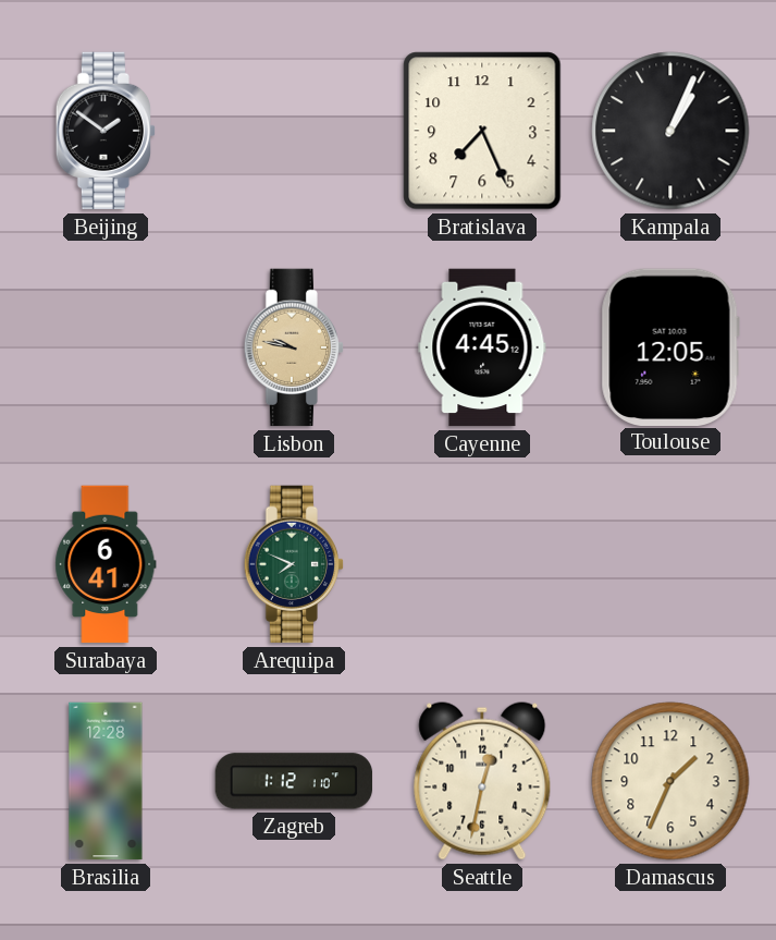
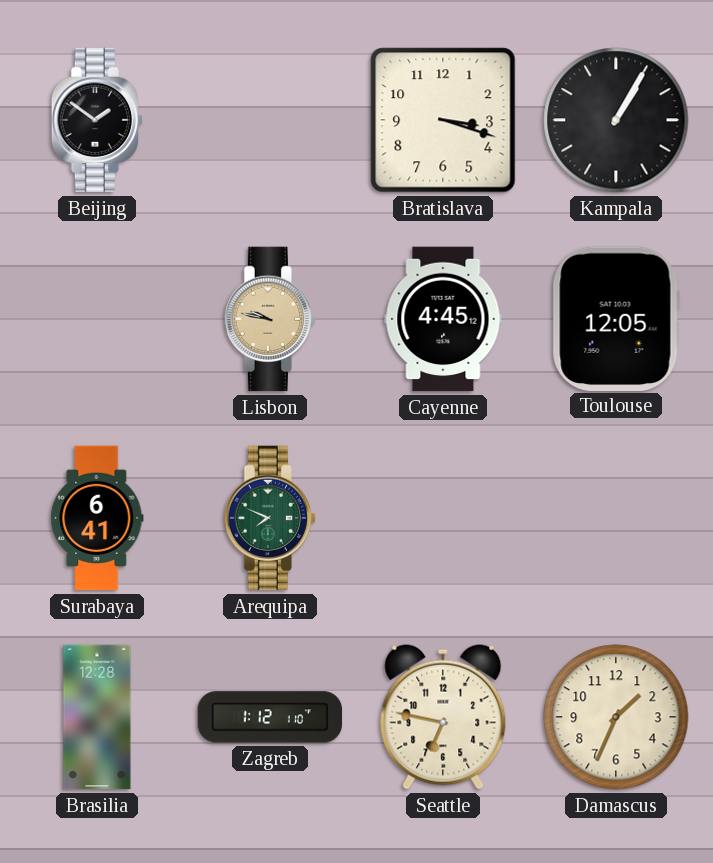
Bratislava: 7:26 -> 3:18 (443, 120)
Kampala: 1:04 -> 1:05 (616, 120)
Seattle: 12:32 -> 6:47 (443, 717)
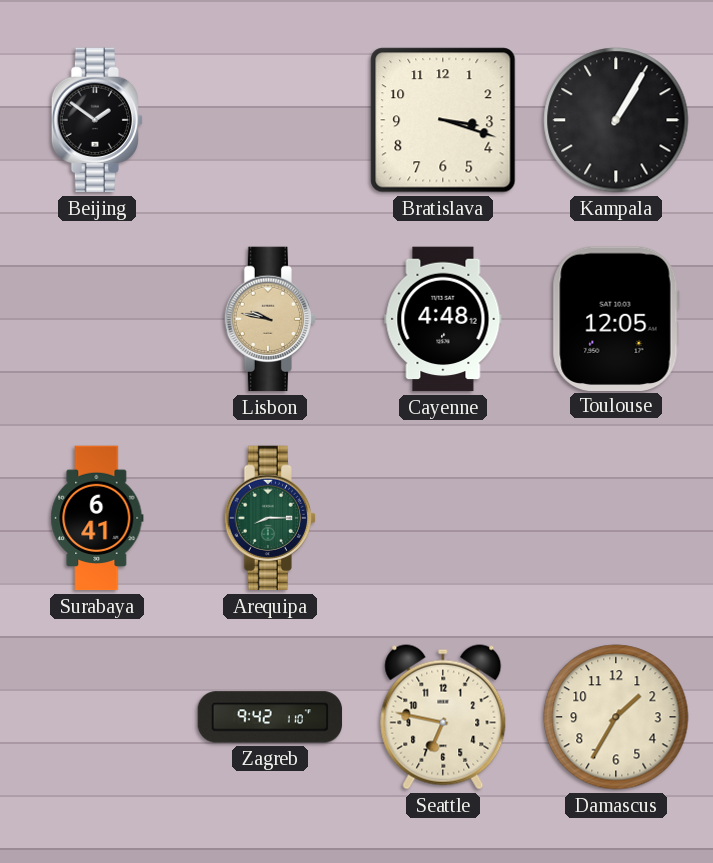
Cayenne: 4:45 -> 4:48 (443, 319)
Arequipa: 7:49 -> 8:15 (269, 518)
Brasilia: 12:28 -> none (97, 717)
Zagreb: 1:12 -> 9:42 (270, 717)
Damascus: 1:34 -> 1:35 (616, 717)
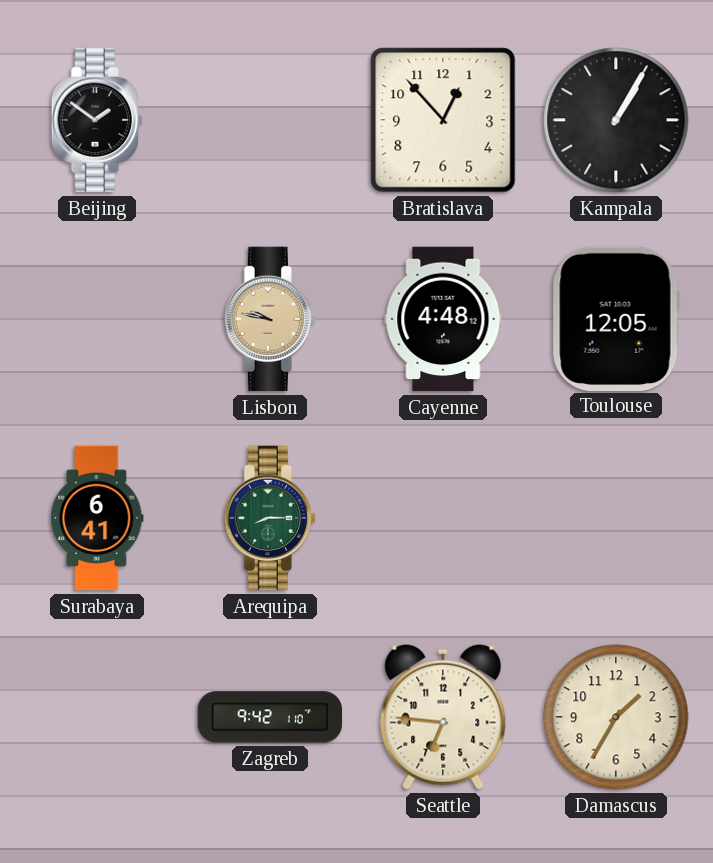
Bratislava: 3:18 -> 12:53 (443, 120)
Seattle: 6:47 -> 6:46 (443, 717)
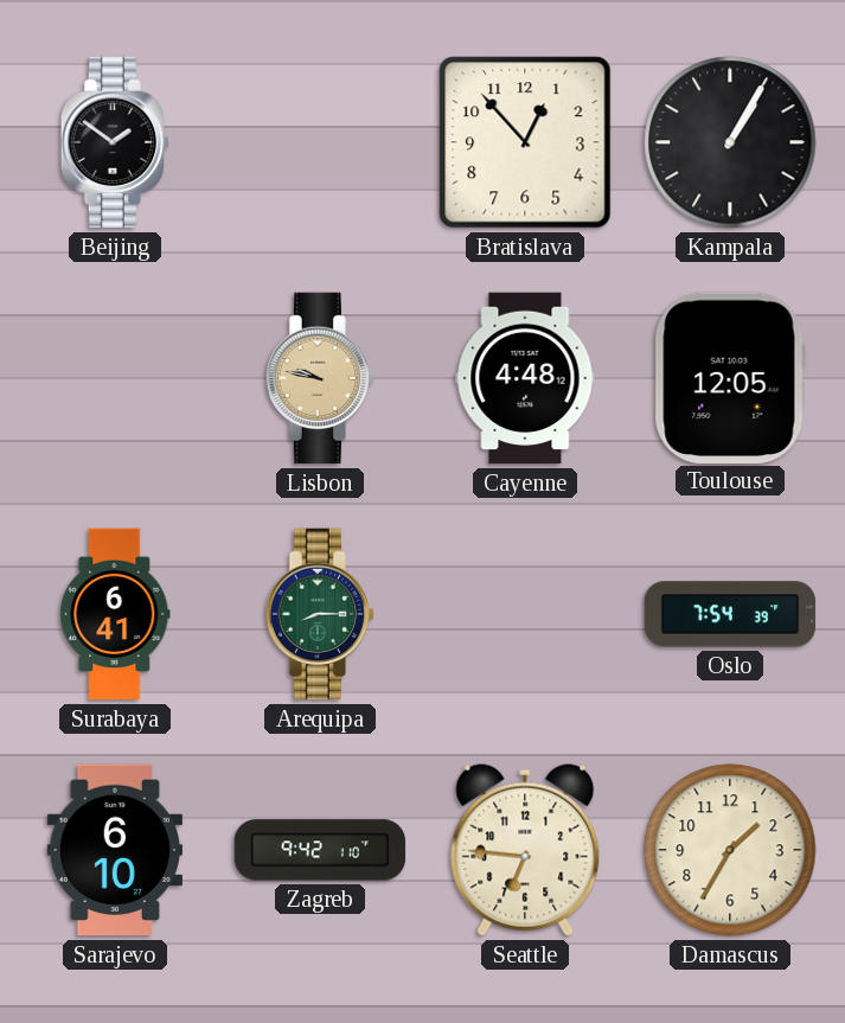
Oslo: none -> 7:54 (730, 614)
Sarajevo: none -> 6:10 (114, 850)
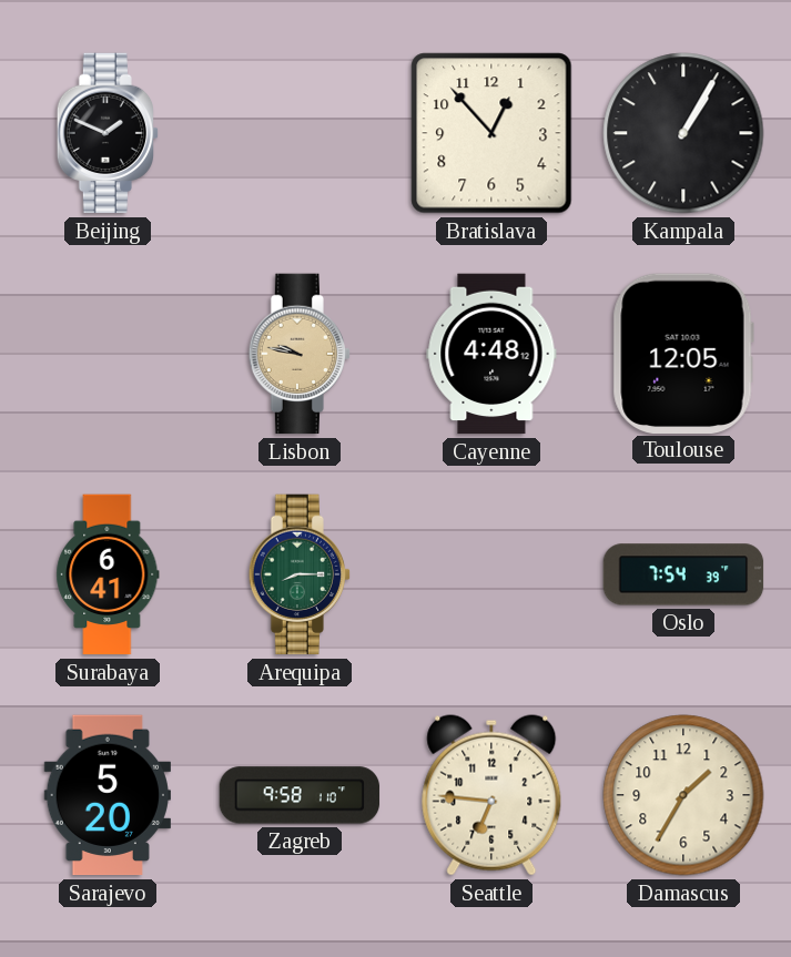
Beijing: 1:51 -> 1:49 (107, 133)
Sarajevo: 6:10 -> 5:20 (107, 795)
Zagreb: 9:42 -> 9:58 (300, 795)
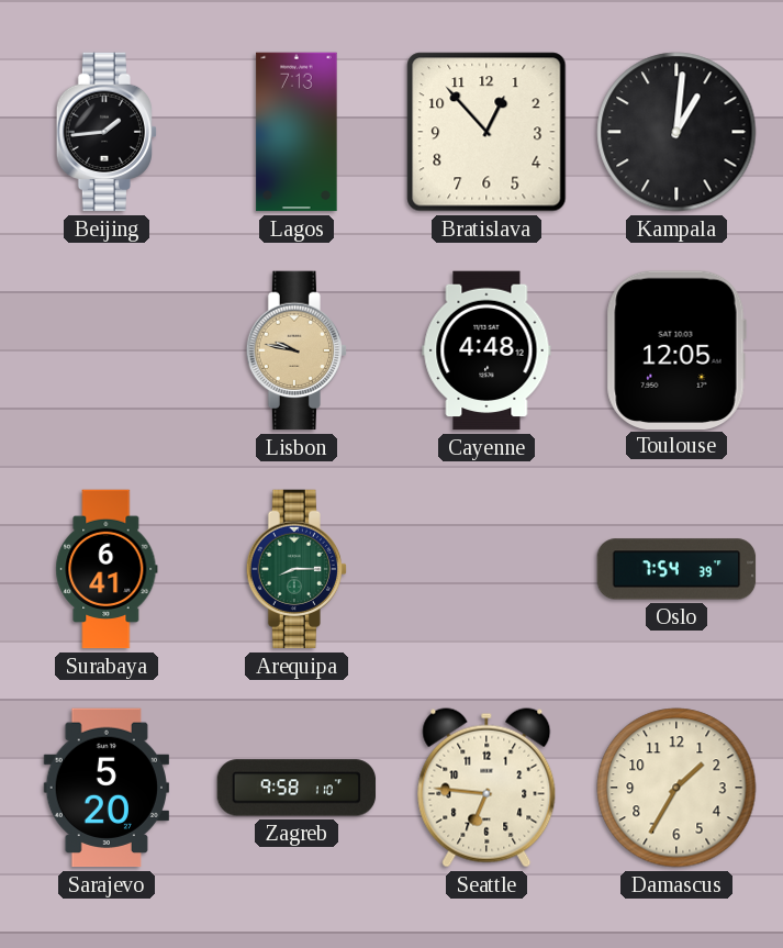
Beijing: 1:49 -> 1:44 (105, 132)
Lagos: none -> 7:13 (297, 132)
Kampala: 1:05 -> 1:01 (676, 132)
